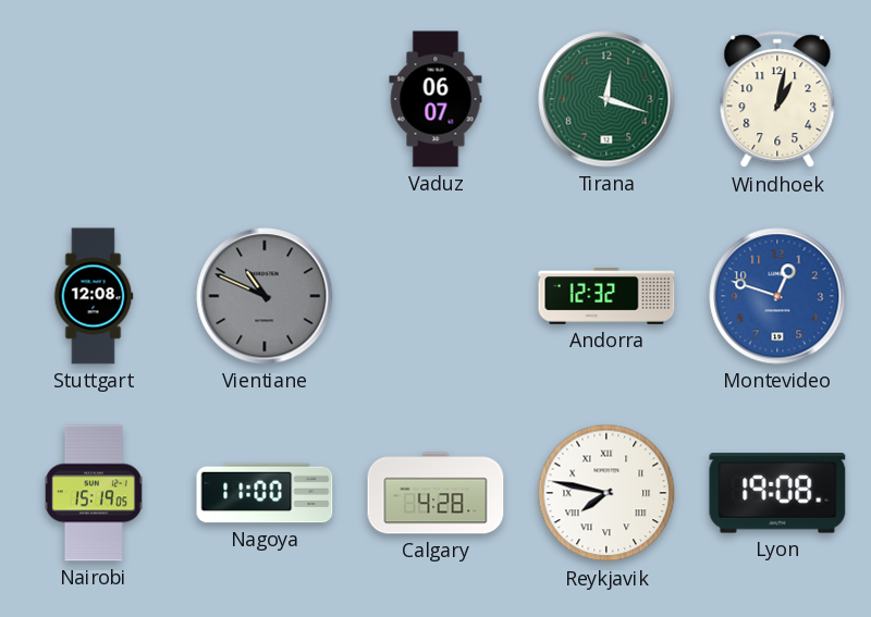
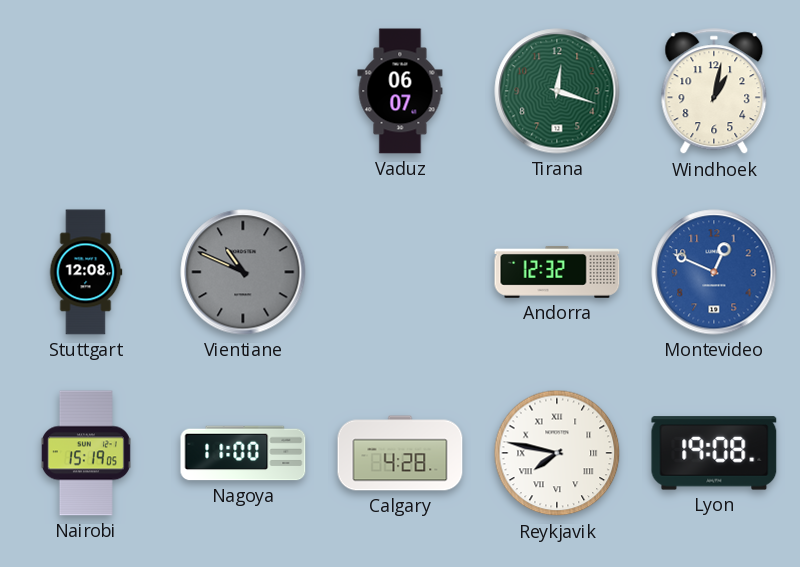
Montevideo: 12:48 -> 12:49 (714, 272)
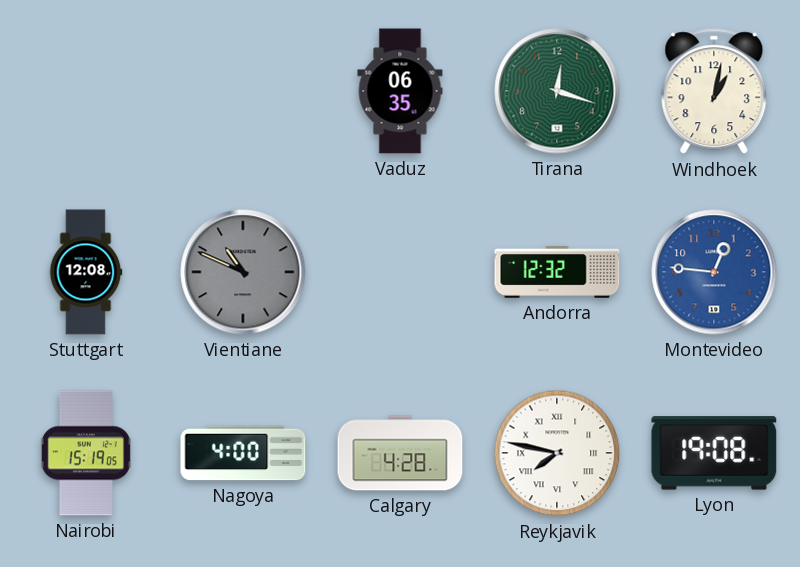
Vaduz: 06:07 -> 06:35 (400, 91)
Montevideo: 12:49 -> 12:46 (714, 272)
Nagoya: 11:00 -> 4:00 (243, 453)
